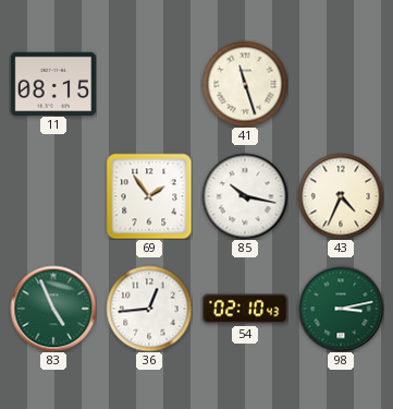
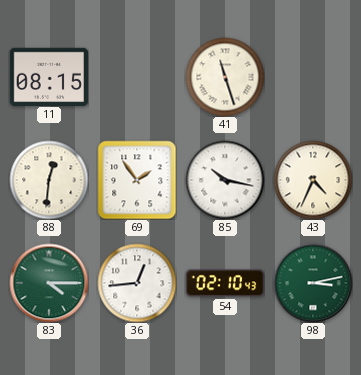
88: none -> 12:31 (49, 180)
83: 4:56 -> 4:15 (49, 283)
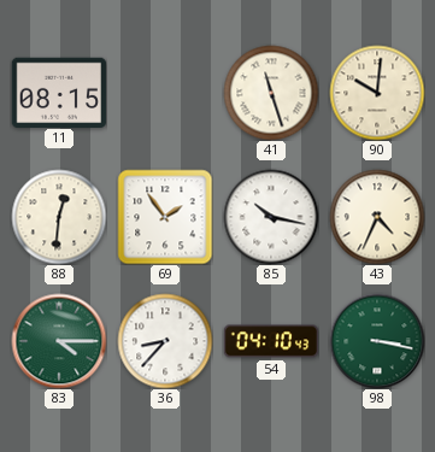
90: none -> 10:01 (377, 93)
36: 12:44 -> 8:37 (165, 341)
54: 02:10 -> 04:10 (271, 341)
98: 3:13 -> 3:17 (377, 341)
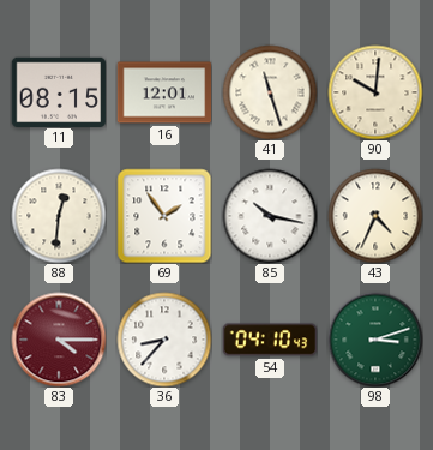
16: none -> 12:01 (164, 92)
83 dial: green -> burgundy (59, 340)
98: 3:17 -> 3:12 (375, 340)
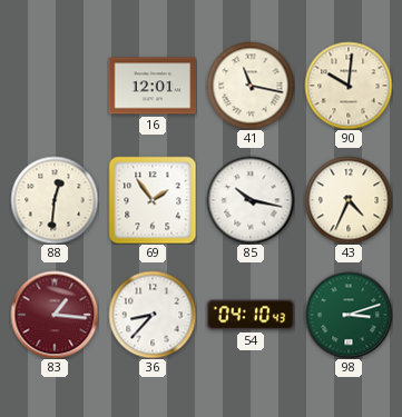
11: 08:15 -> none (59, 91)
41: 11:27 -> 11:17 (251, 86)
83: 4:15 -> 1:16 (55, 315)
